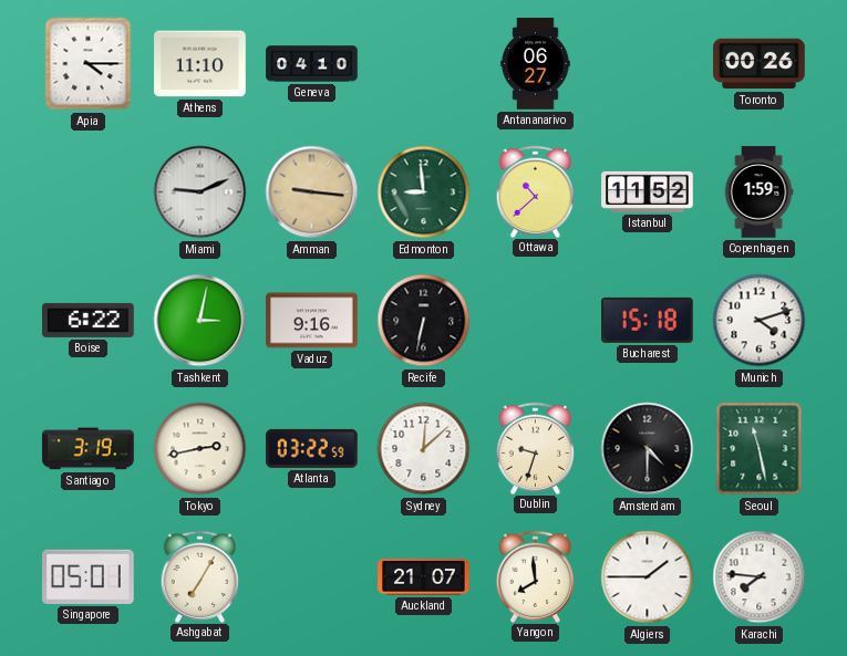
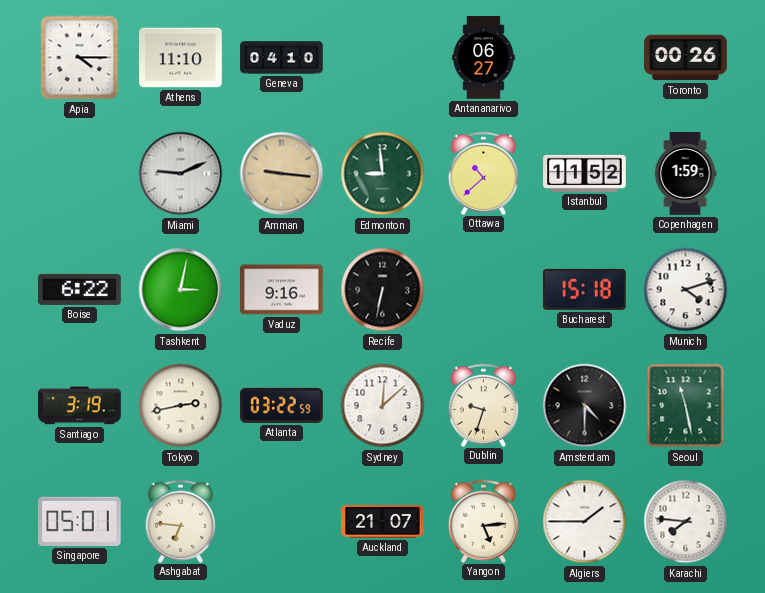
Ashgabat: 7:05 -> 6:46 (181, 521)
Yangon: 7:59 -> 5:14 (484, 521)
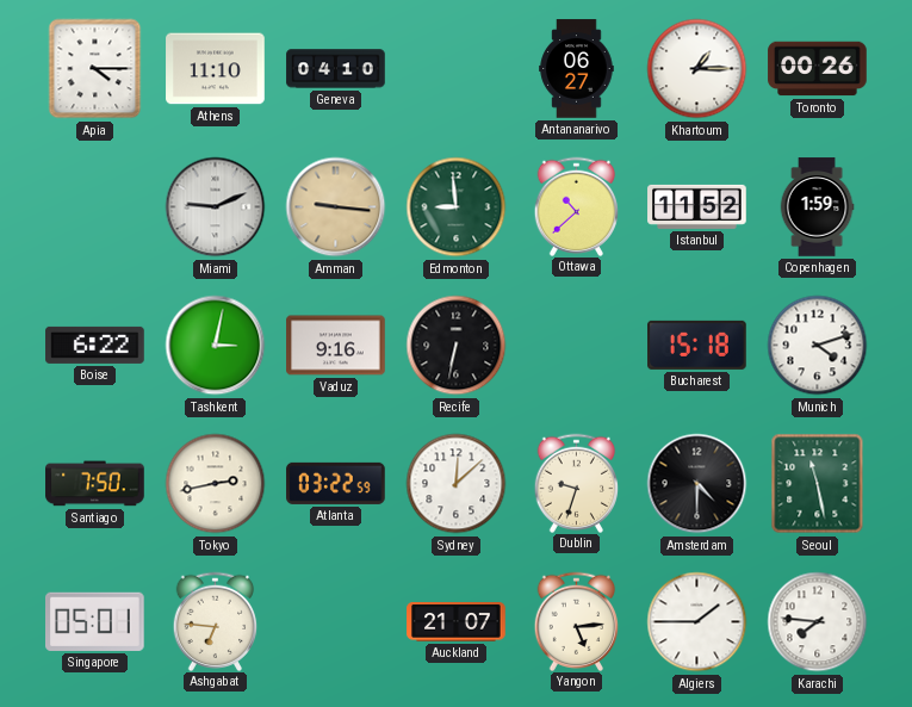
Khartoum: none -> 1:15 (697, 69)
Santiago: 3:19 -> 7:50 (95, 484)
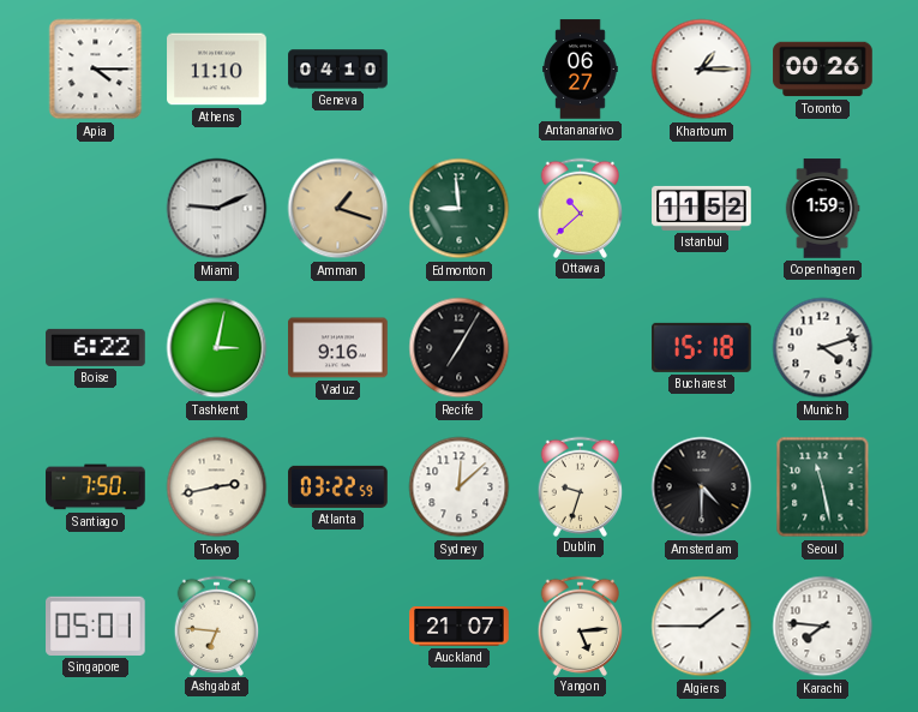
Amman: 9:16 -> 1:18 (338, 209)
Recife: 6:32 -> 7:05 (460, 348)
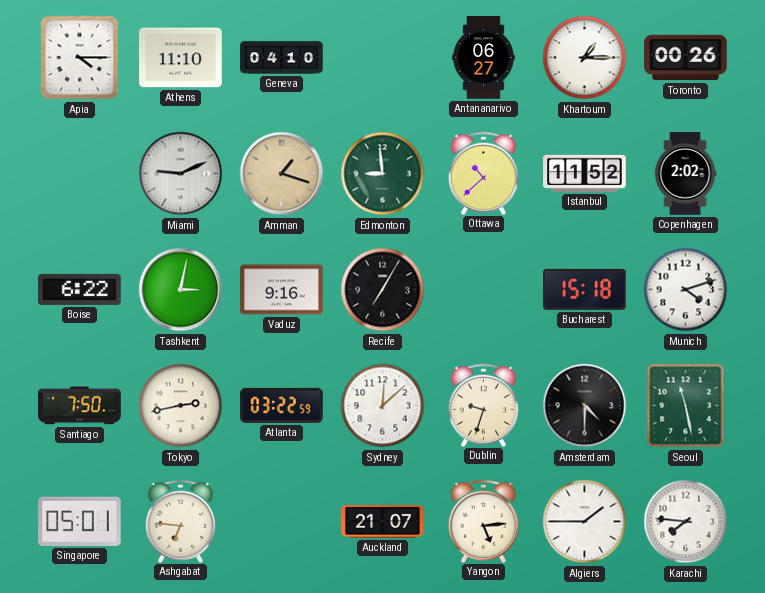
Copenhagen: 1:59 -> 2:02 (685, 174)
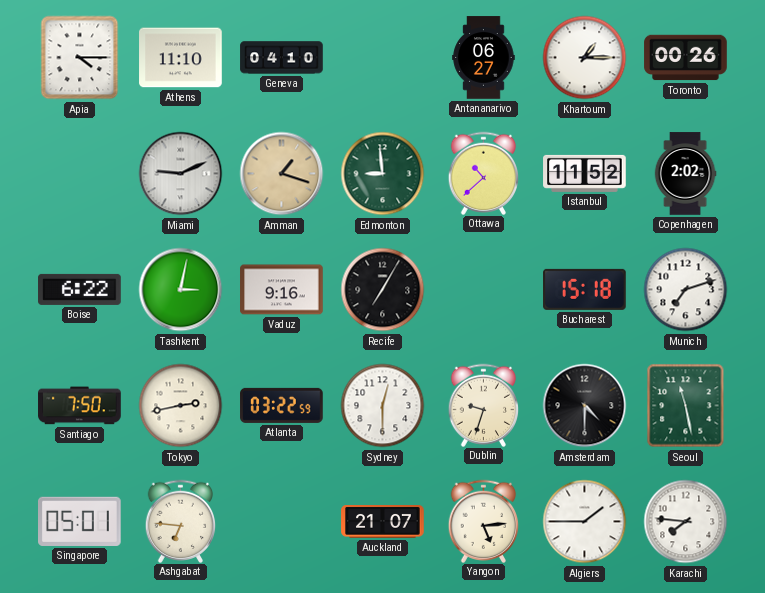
Munich: 4:12 -> 7:12 (686, 290)
Sydney: 12:08 -> 12:30 (383, 406)
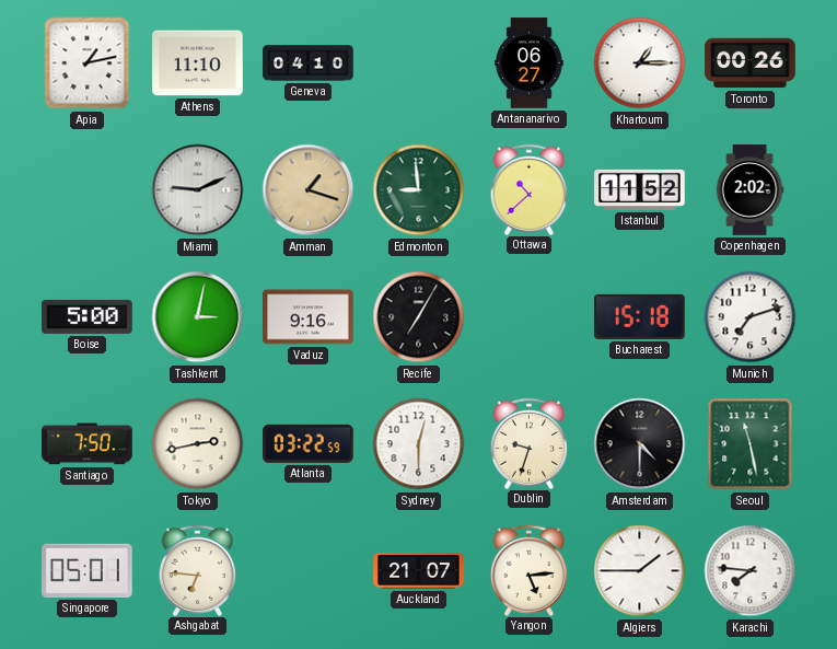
Apia: 4:15 -> 1:13 (88, 63)
Boise: 6:22 -> 5:00 (88, 316)
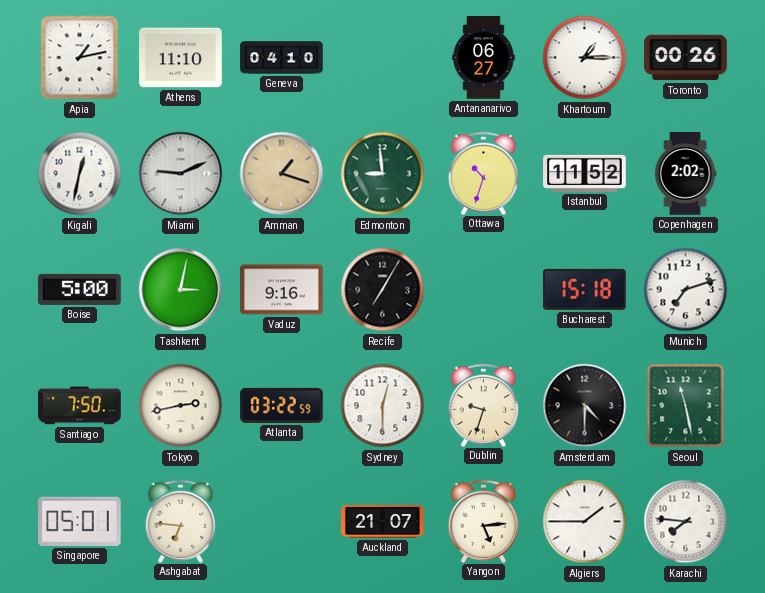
Kigali: none -> 12:32 (80, 174)
Ottawa: 10:38 -> 10:33 (484, 173)
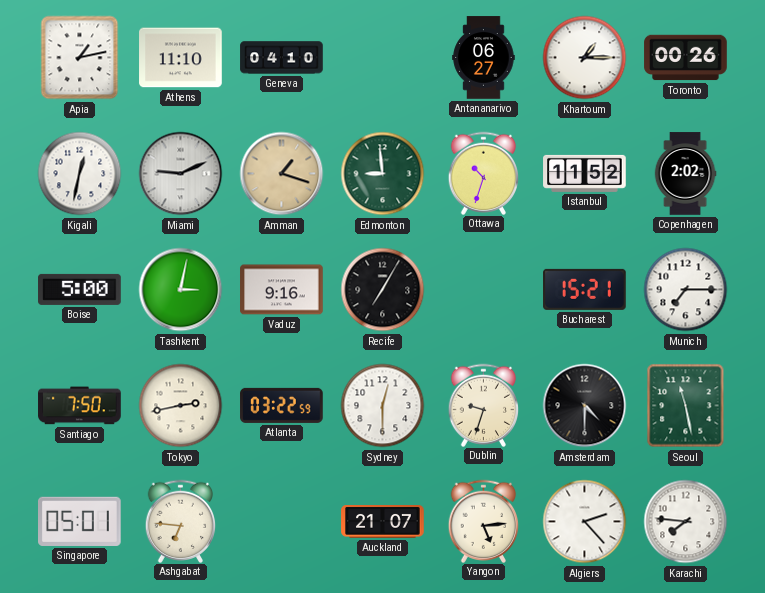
Bucharest: 15:18 -> 15:21 (585, 289)
Munich: 7:12 -> 7:15 (686, 290)
Algiers: 1:45 -> 2:23 (585, 522)
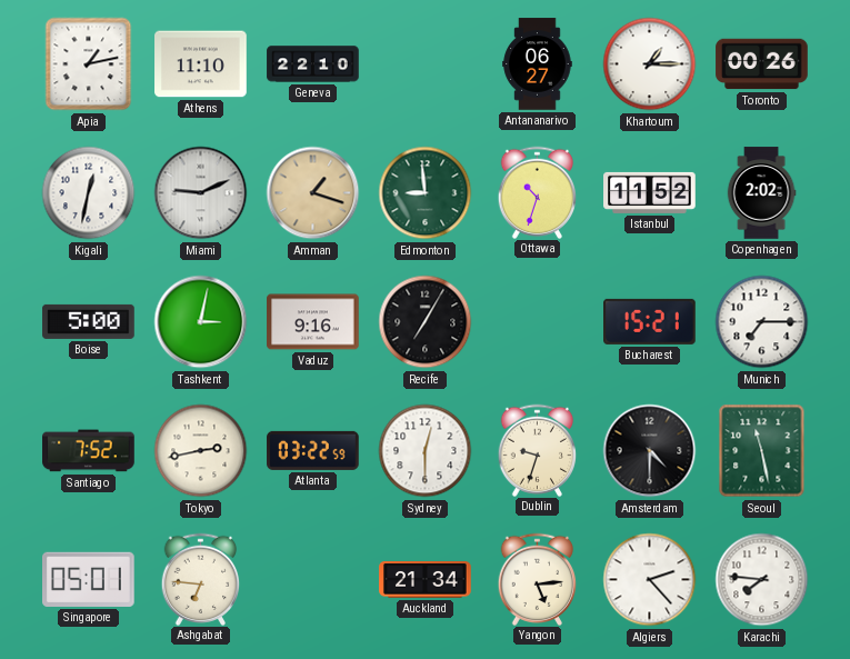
Geneva: 04:10 -> 22:10 (313, 64)
Santiago: 7:50 -> 7:52 (89, 451)
Auckland: 21:07 -> 21:34 (426, 580)
